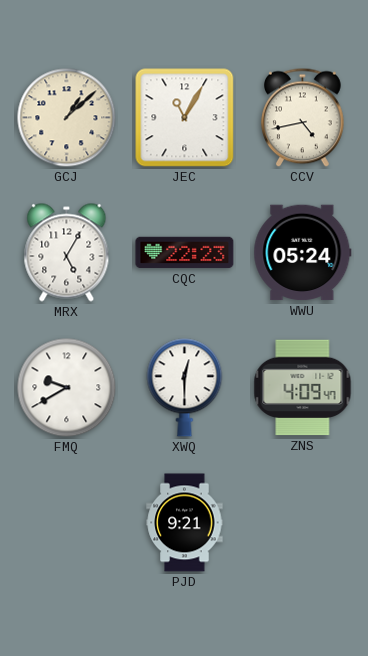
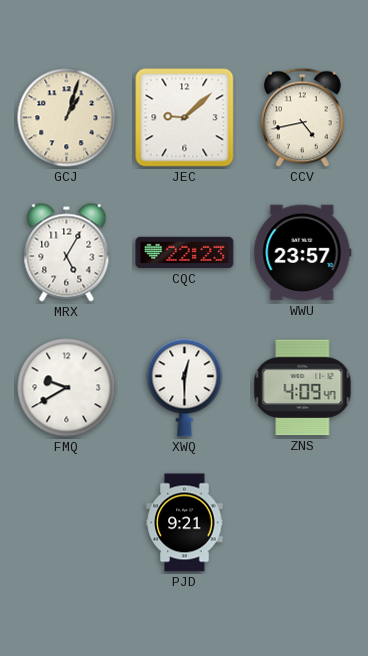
GCJ: 1:08 -> 1:03 (67, 118)
JEC: 11:05 -> 9:08 (185, 118)
WWU: 05:24 -> 23:57 (303, 253)
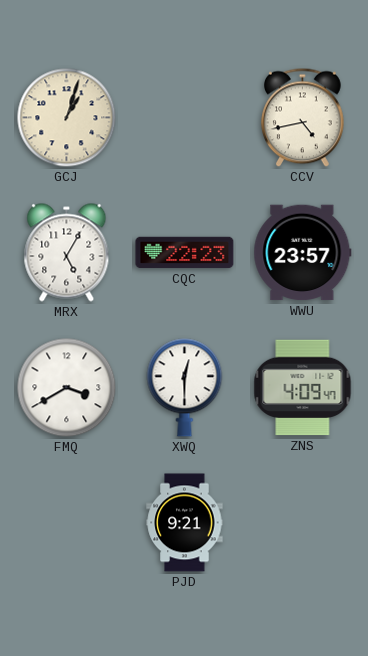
JEC: 9:08 -> none (185, 118)
FMQ: 9:40 -> 3:40 (67, 388)
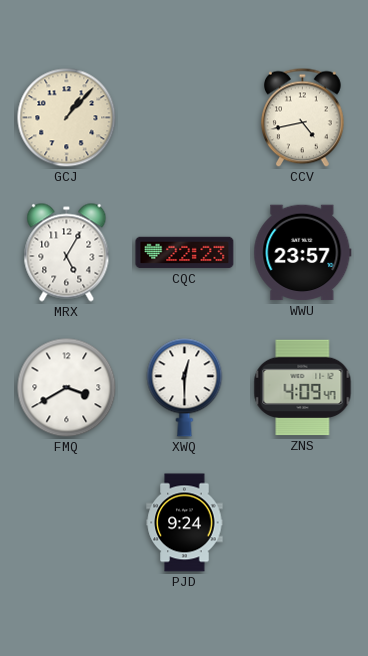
GCJ: 1:03 -> 1:07 (67, 118)
PJD: 9:21 -> 9:24 (185, 523)
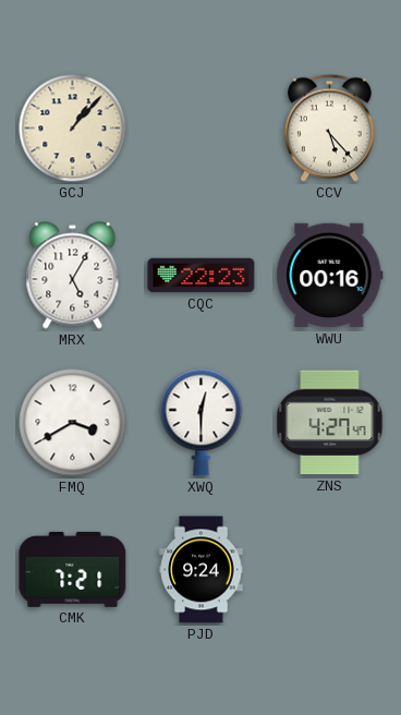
CCV: 4:43 -> 5:23 (330, 129)
WWU: 23:57 -> 00:16 (330, 276)
ZNS: 4:09 -> 4:27 (330, 423)
CMK: none -> 7:21 (73, 569)
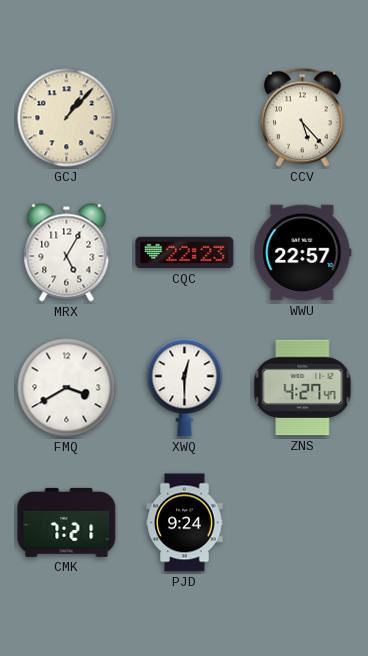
WWU: 00:16 -> 22:57 (303, 253)
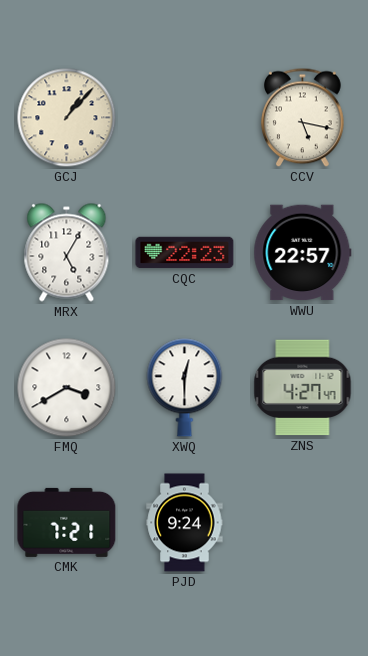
CCV: 5:23 -> 5:17 (303, 118)
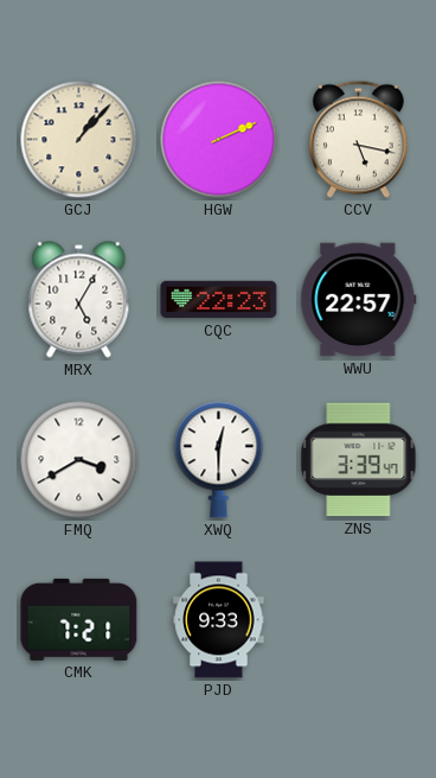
HGW: none -> 2:11 (219, 140)
ZNS: 4:27 -> 3:39 (359, 460)
PJD: 9:24 -> 9:33 (219, 620)
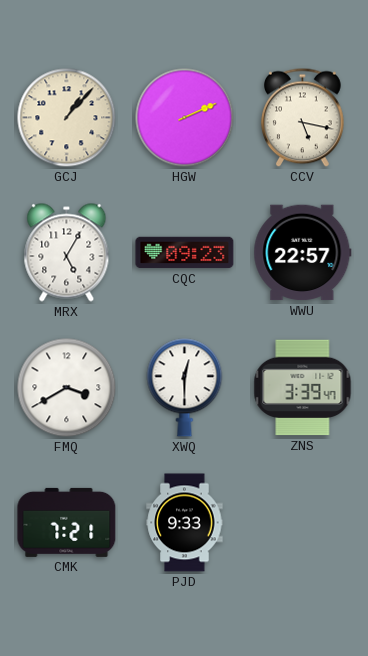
CQC: 22:23 -> 09:23 (185, 253)
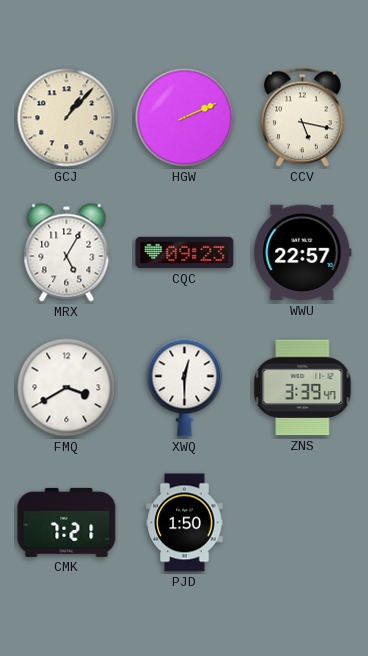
PJD: 9:33 -> 1:50 (185, 523)
